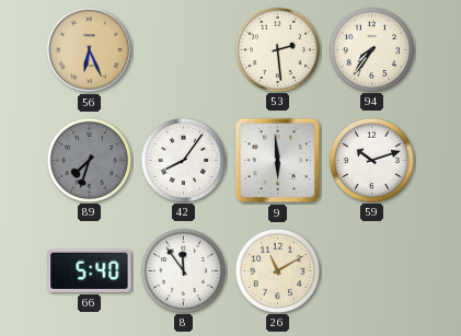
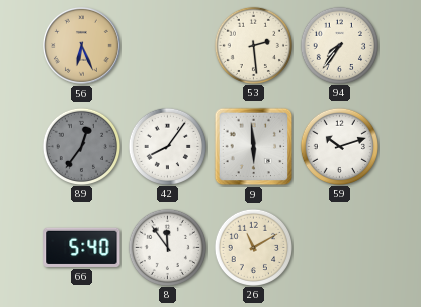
89: 7:33 -> 12:36 (81, 146)
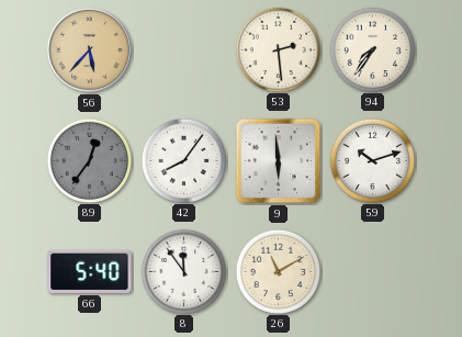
56: 6:26 -> 5:37 (89, 49)
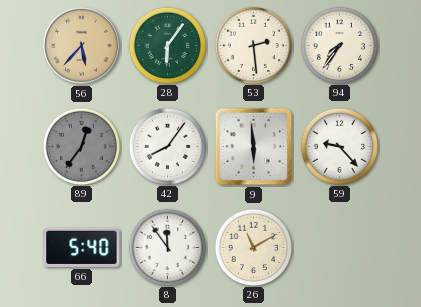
28: none -> 6:06 (167, 45)
59: 10:12 -> 9:23 (339, 146)
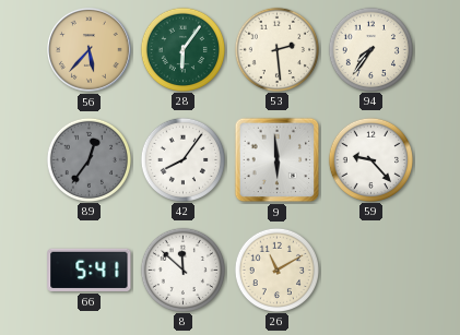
66: 5:40 -> 5:41 (90, 270)
8: 11:54 -> 11:52 (182, 270)
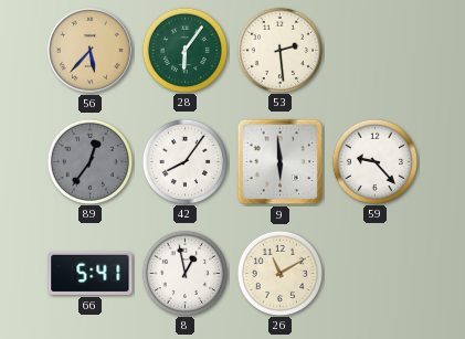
94: 7:36 -> none (370, 49)
8: 11:52 -> 12:58 (184, 273)
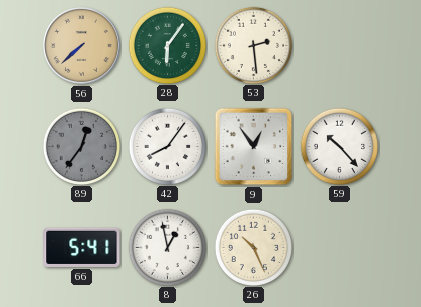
56: 5:37 -> 7:38 (81, 45)
9: 5:59 -> 12:54 (254, 147)
59: 9:23 -> 10:23 (339, 146)
26: 11:10 -> 10:26 (253, 247)
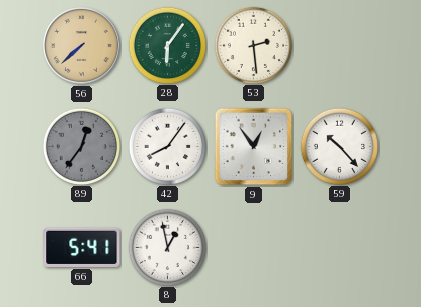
26: 10:26 -> none (253, 247)
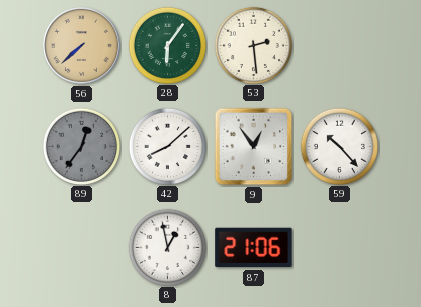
42: 8:06 -> 8:08 (167, 146)
66: 5:41 -> none (82, 247)
87: none -> 21:06 (254, 248)
